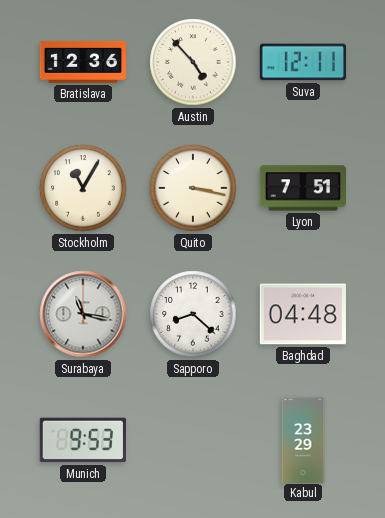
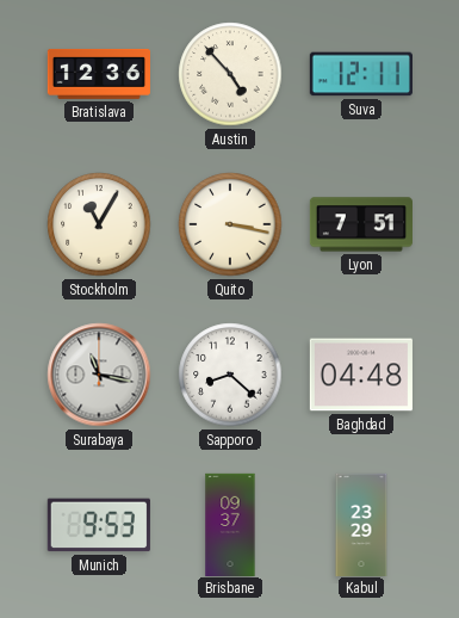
Brisbane: none -> 09:37 (230, 524)
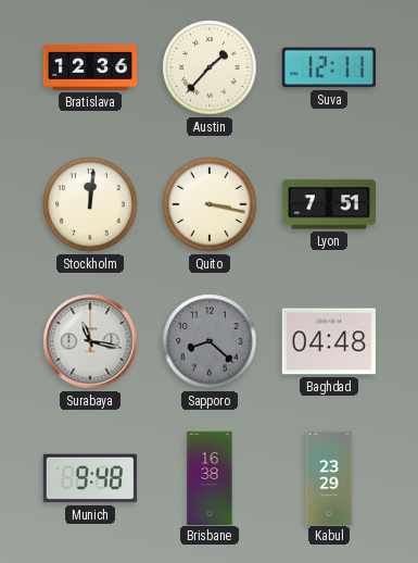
Austin: 4:53 -> 1:37 (210, 67)
Stockholm: 11:05 -> 12:01 (90, 204)
Sapporo dial: white -> grey (210, 341)
Munich: 9:53 -> 9:48 (90, 478)
Brisbane: 09:37 -> 16:38 (210, 477)
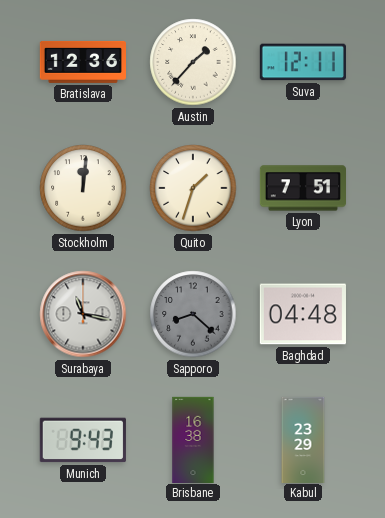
Quito: 3:17 -> 1:33 (193, 188)
Munich: 9:48 -> 9:43 (83, 440)
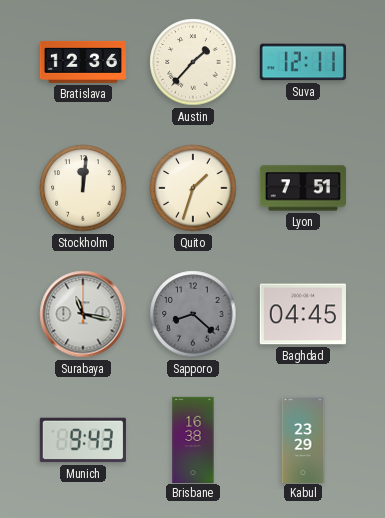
Baghdad: 04:48 -> 04:45 (303, 314)
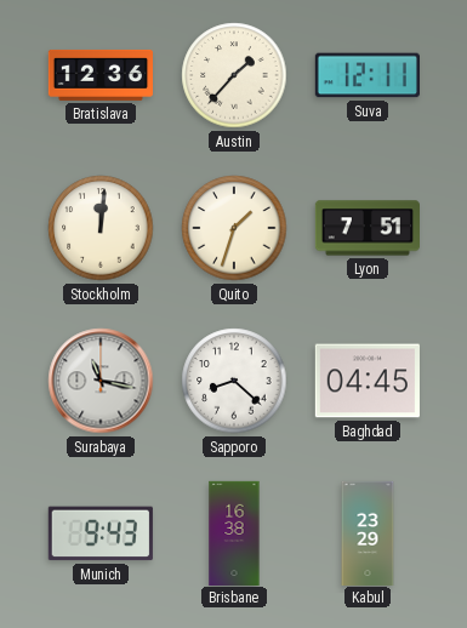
Sapporo dial: grey -> white (234, 381)
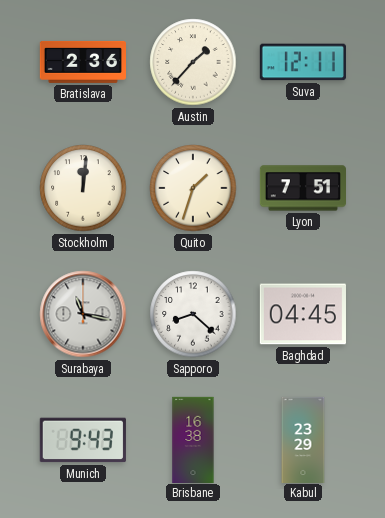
Bratislava: 12:36 -> 2:36 (82, 62)
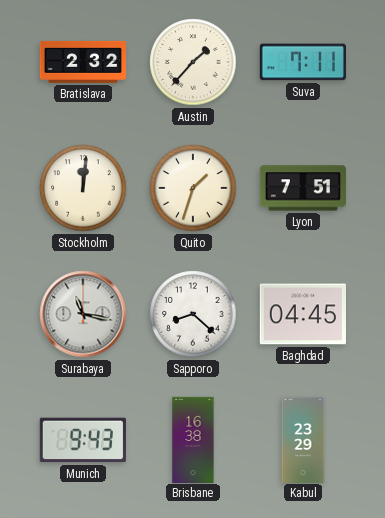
Bratislava: 2:36 -> 2:32 (82, 62)
Suva: 12:11 -> 7:11 (303, 62)
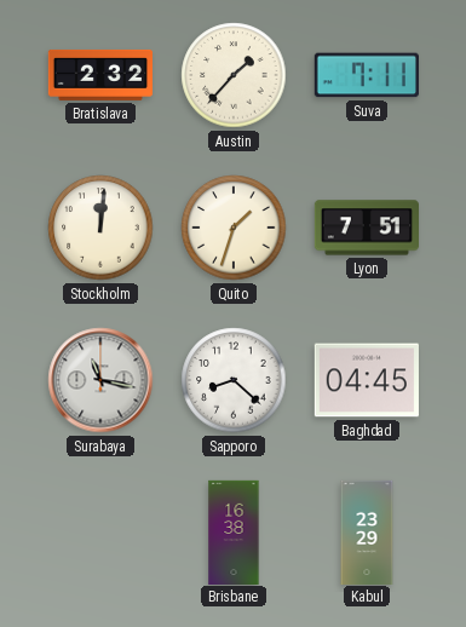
Munich: 9:43 -> none (83, 440)
